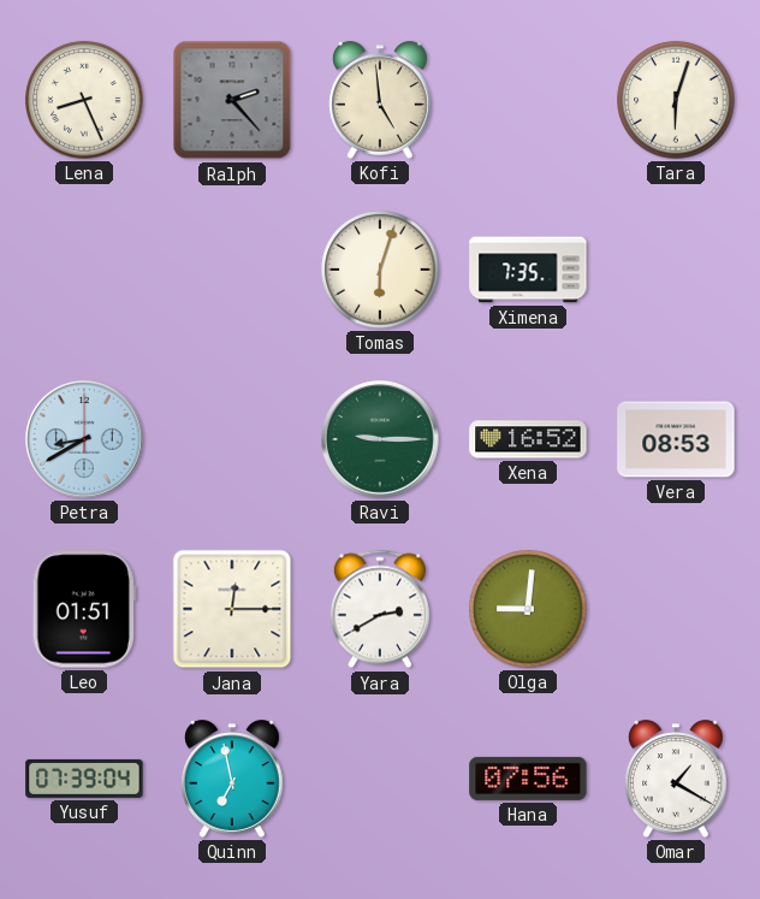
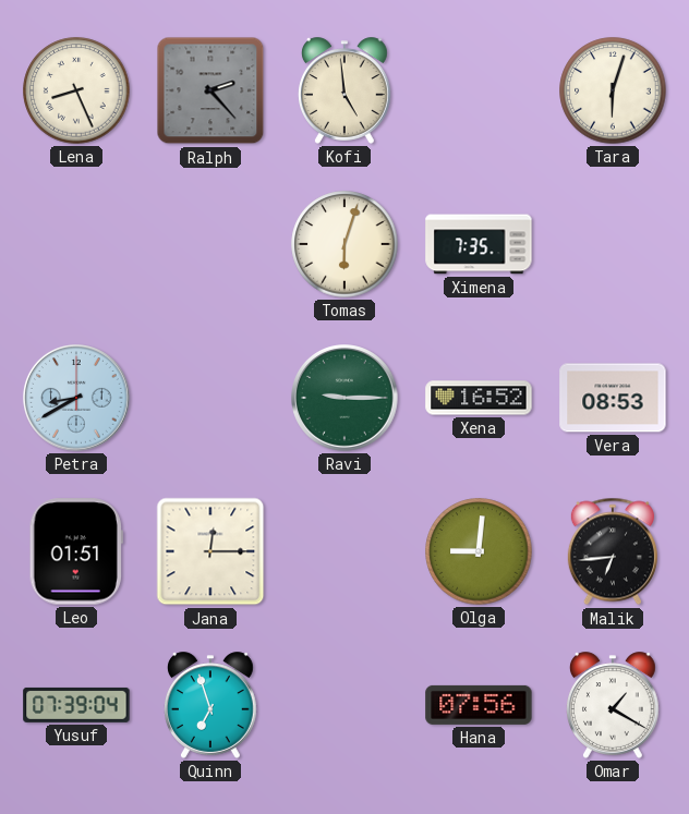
Yara: 2:40 -> none (380, 609)
Malik: none -> 6:44 (613, 551)
Quinn: 6:58 -> 6:57 (211, 705)
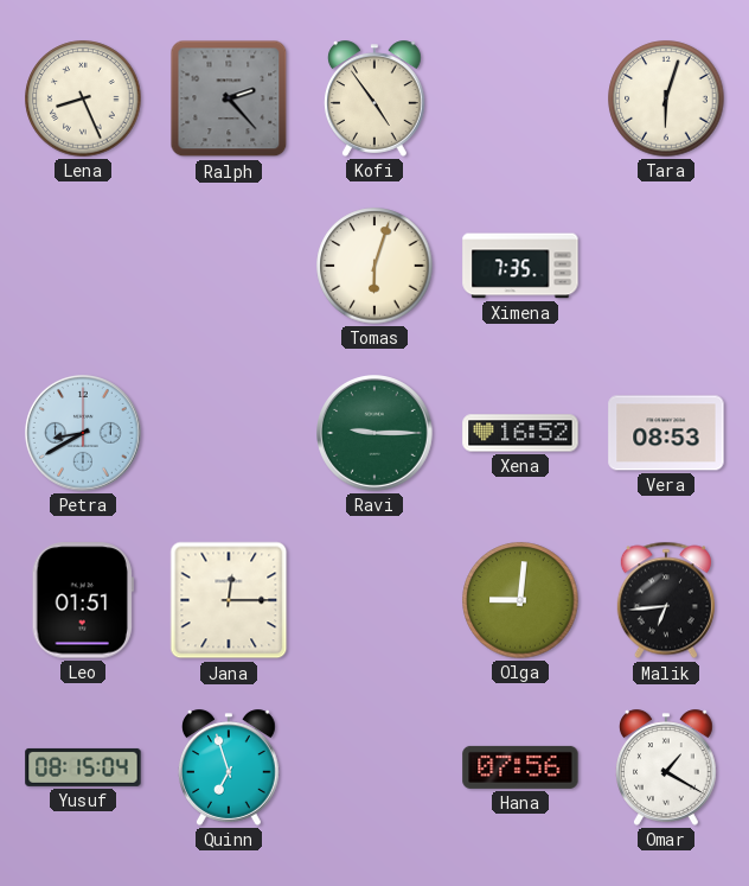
Kofi: 4:59 -> 4:54 (376, 98)
Yusuf: 07:39 -> 08:15 (83, 767)
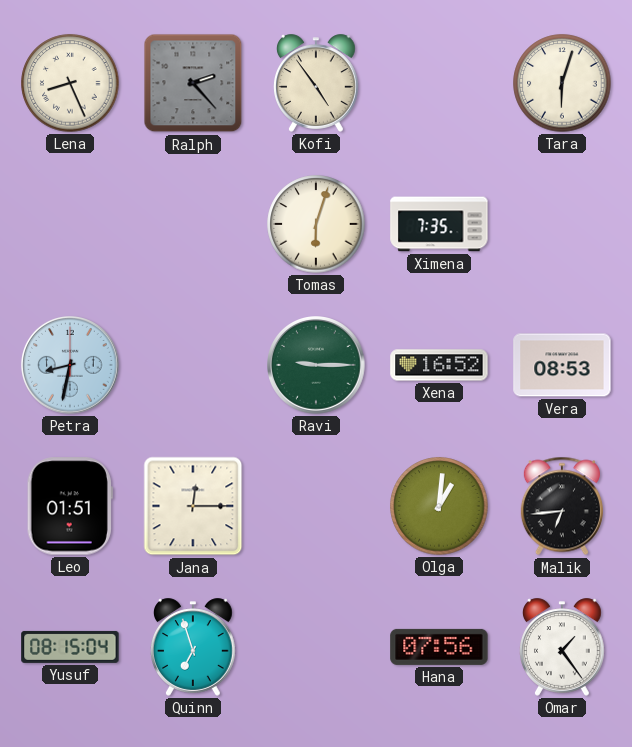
Petra: 8:40 -> 8:32 (70, 365)
Olga: 9:01 -> 1:01 (439, 506)
Omar: 1:20 -> 1:24 (563, 647)
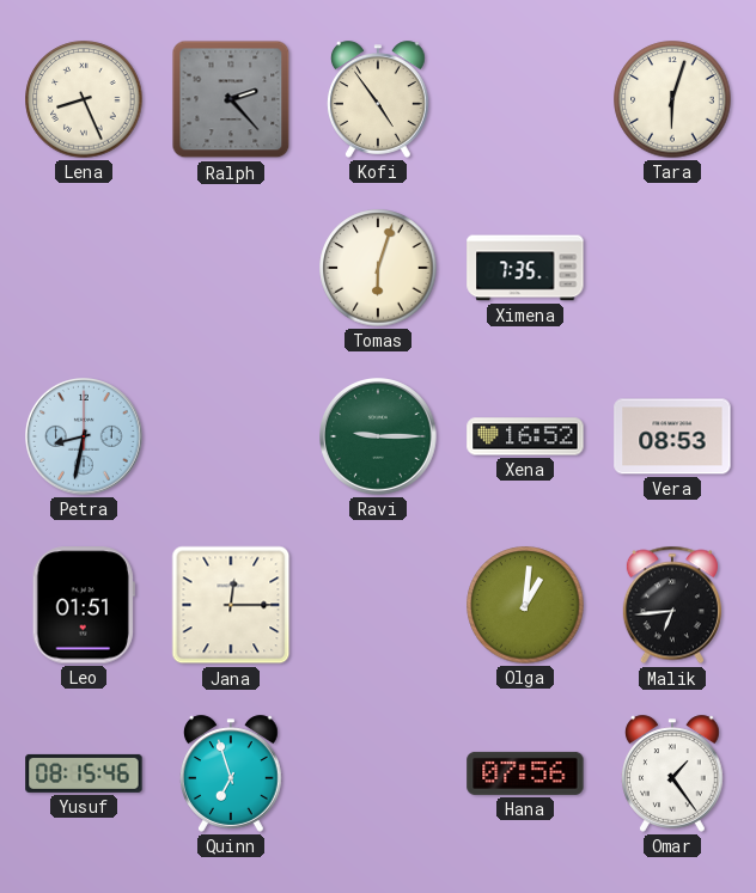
Yusuf: 08:15:04 -> 08:15:46 (84, 773)
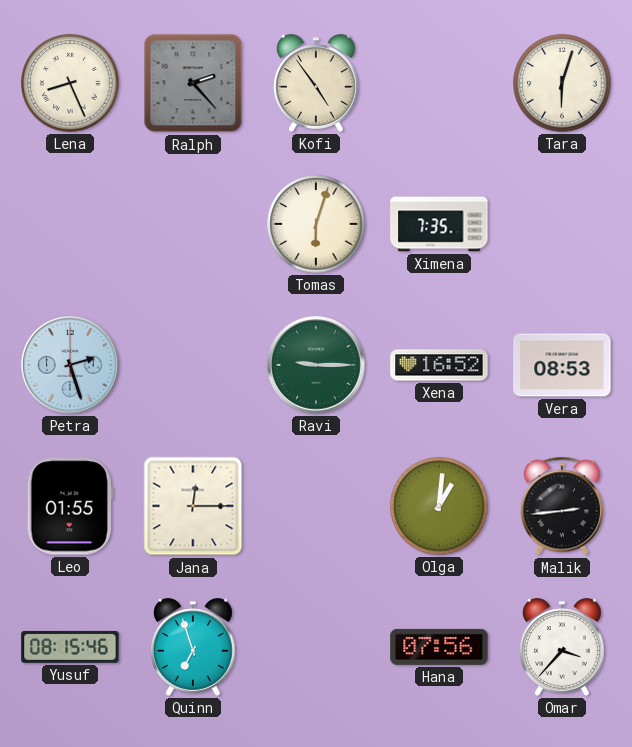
Petra: 8:32 -> 2:27 (70, 365)
Leo: 01:51 -> 01:55 (70, 506)
Malik: 6:44 -> 2:44 (562, 506)
Omar: 1:24 -> 3:37 (563, 647)
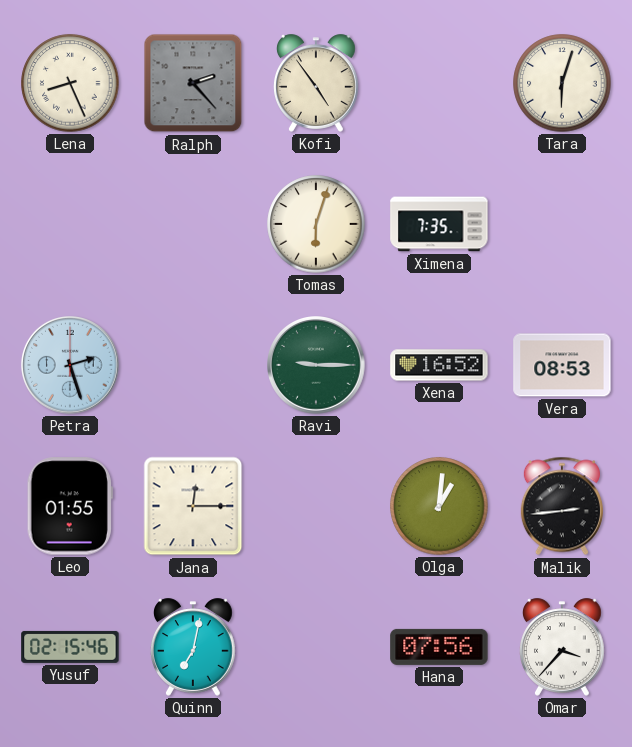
Yusuf: 08:15 -> 02:15 (70, 647)
Quinn: 6:57 -> 7:02 (194, 647)
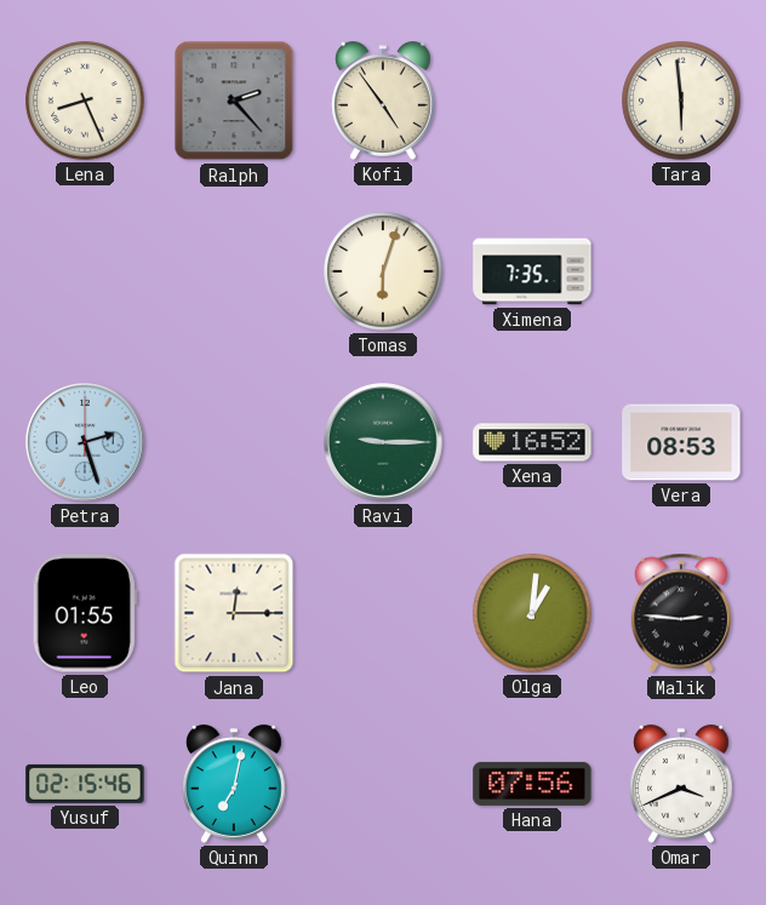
Tara: 6:03 -> 5:59 (681, 101)
Malik: 2:44 -> 2:46 (681, 613)
Omar: 3:37 -> 3:41 (682, 784)
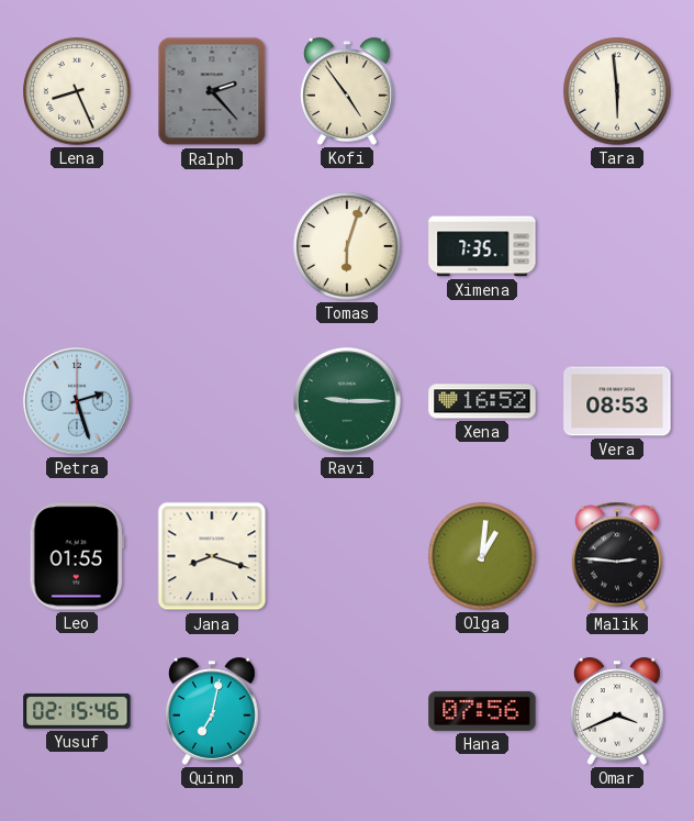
Jana: 12:15 -> 8:18 (212, 556)
